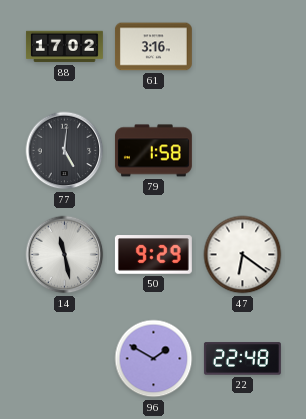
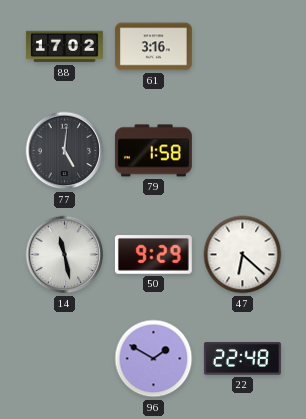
47: 6:21 -> 6:22 (243, 255)
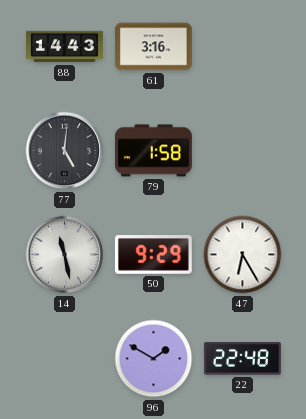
88: 17:02 -> 14:43 (64, 47)
47: 6:22 -> 6:25 (243, 255)
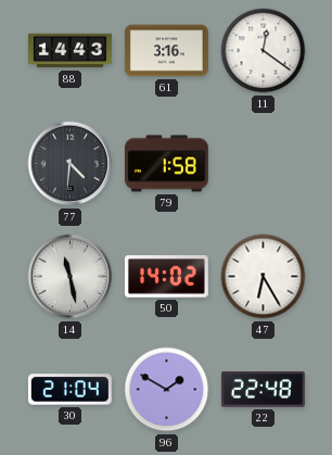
11: none -> 12:21 (264, 51)
77: 5:01 -> 4:31 (71, 164)
50: 9:29 -> 14:02 (166, 277)
30: none -> 21:04 (69, 390)
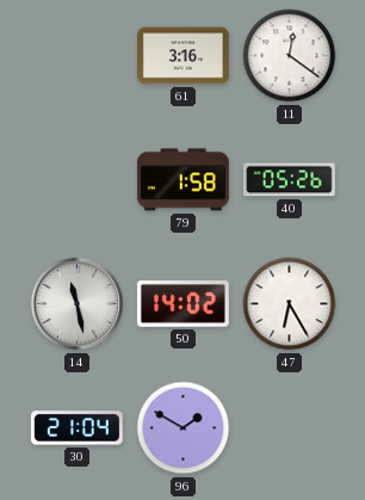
88: 14:43 -> none (69, 51)
77: 4:31 -> none (71, 164)
40: none -> 05:26 (289, 180)
22: 22:48 -> none (263, 390)
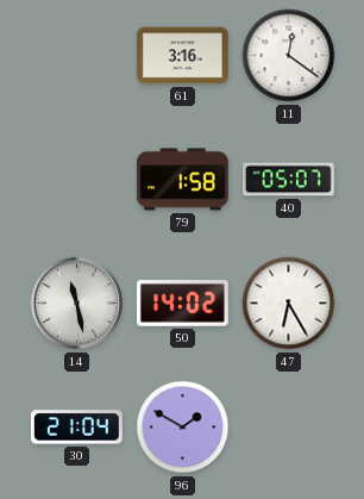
40: 05:26 -> 05:07 (288, 180)
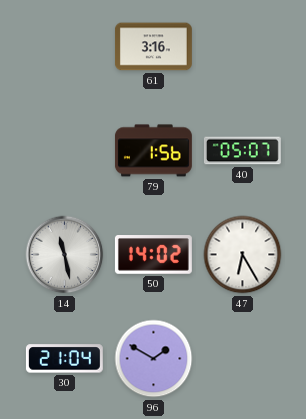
11: 12:21 -> none (289, 56)
79: 1:58 -> 1:56 (153, 151)
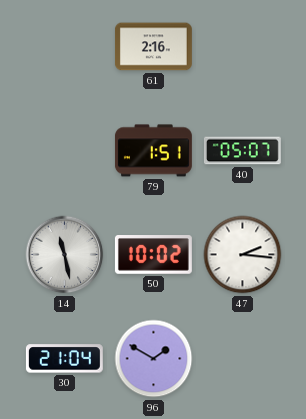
61: 3:16 -> 2:16 (153, 47)
79: 1:56 -> 1:51 (153, 151)
50: 14:02 -> 10:02 (153, 255)
47: 6:25 -> 2:16 (243, 255)
